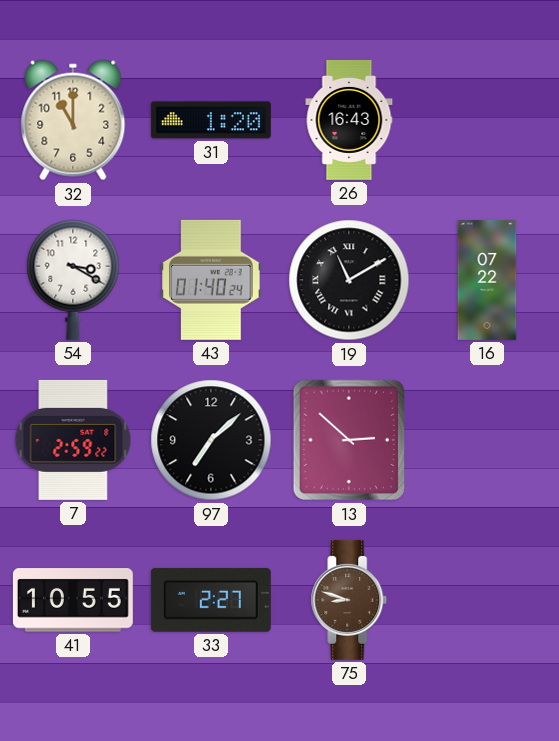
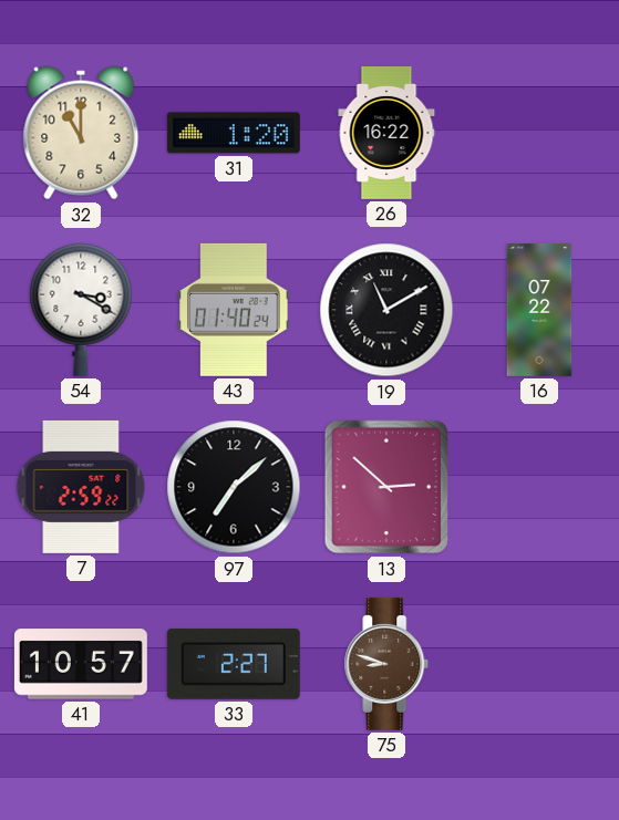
26: 16:43 -> 16:22 (386, 133)
41: 10:55 -> 10:57 (81, 664)
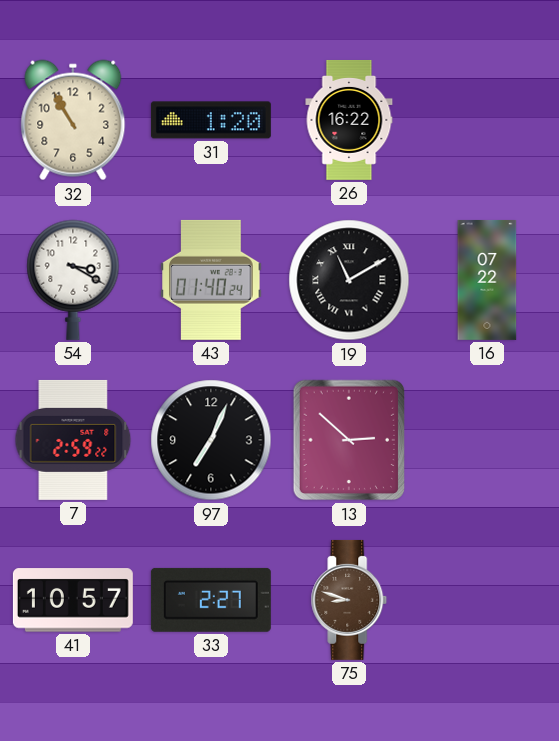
32: 11:00 -> 10:55 (73, 120)
97: 7:08 -> 7:04 (211, 440)
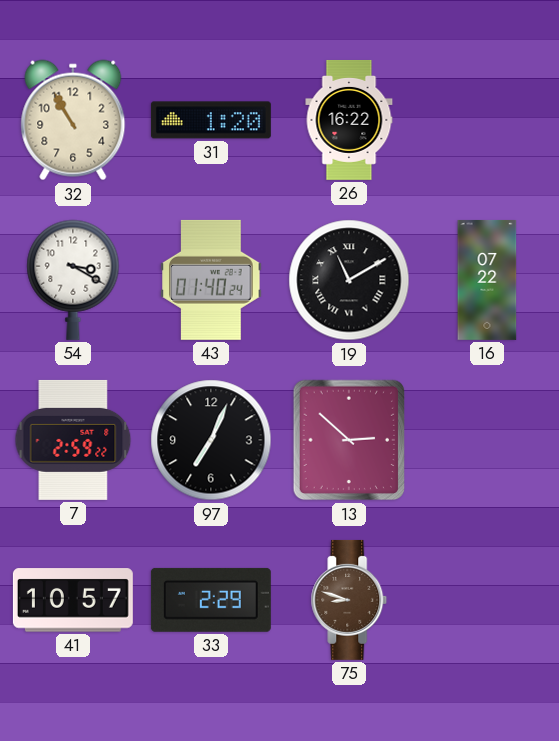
33: 2:27 -> 2:29 (211, 600)
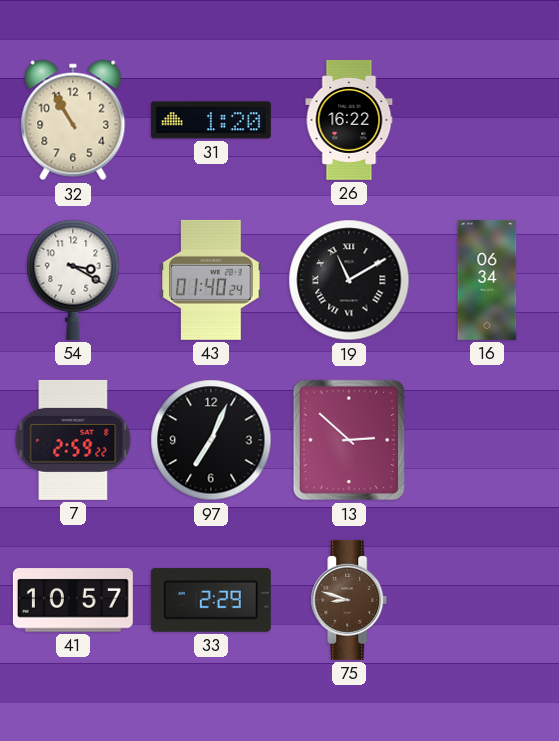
16: 07:22 -> 06:34 (487, 280)
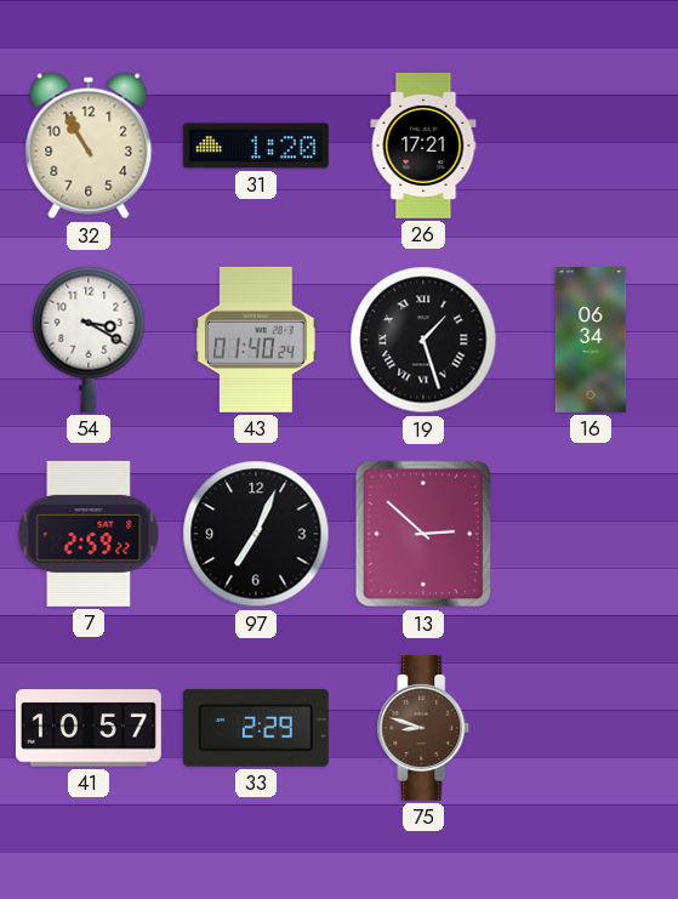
26: 16:22 -> 17:21 (423, 146)
19: 11:10 -> 1:27 (423, 340)
